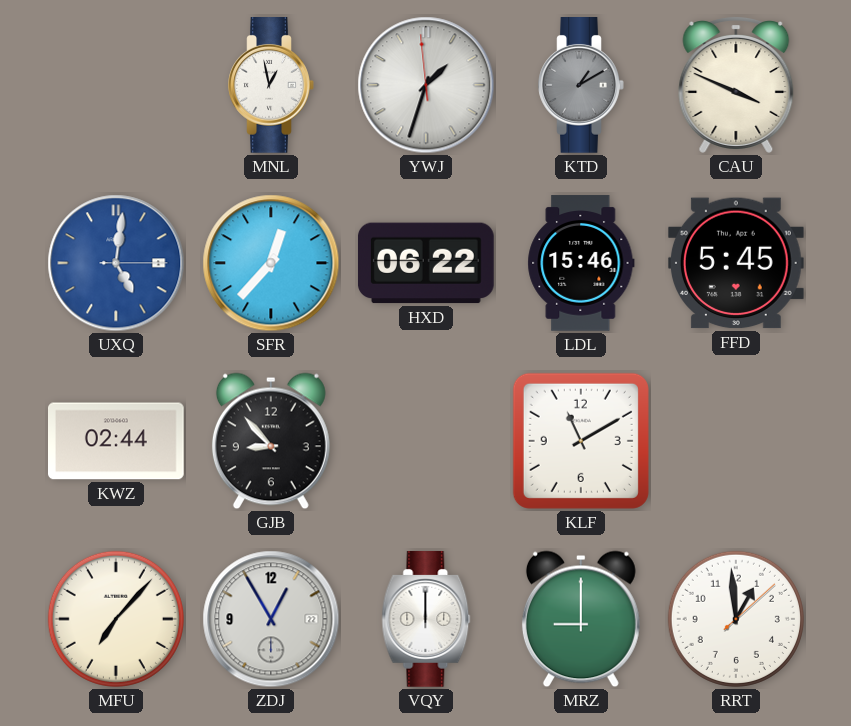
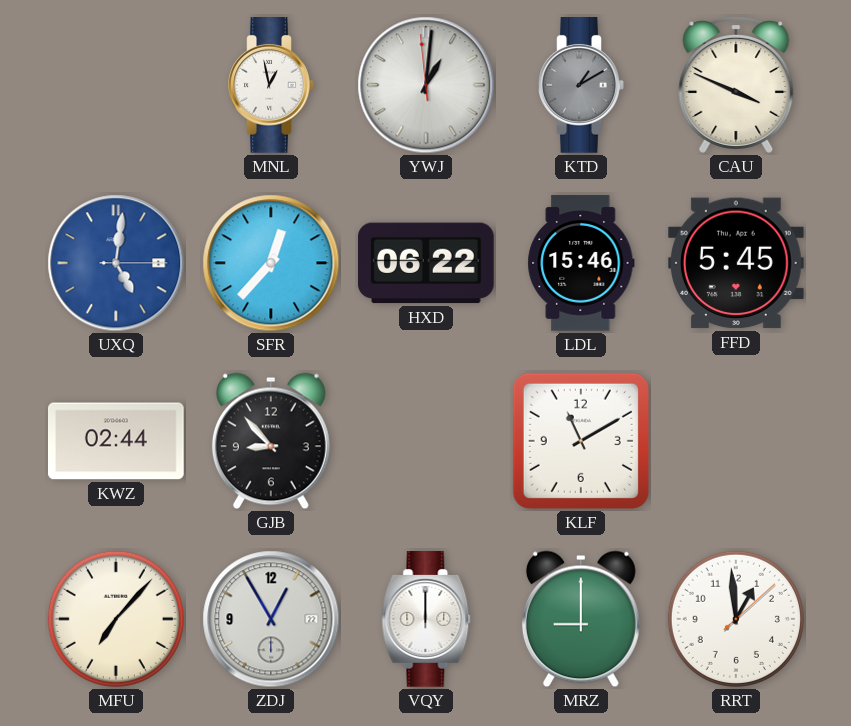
YWJ: 1:32 -> 1:00 (426, 85)
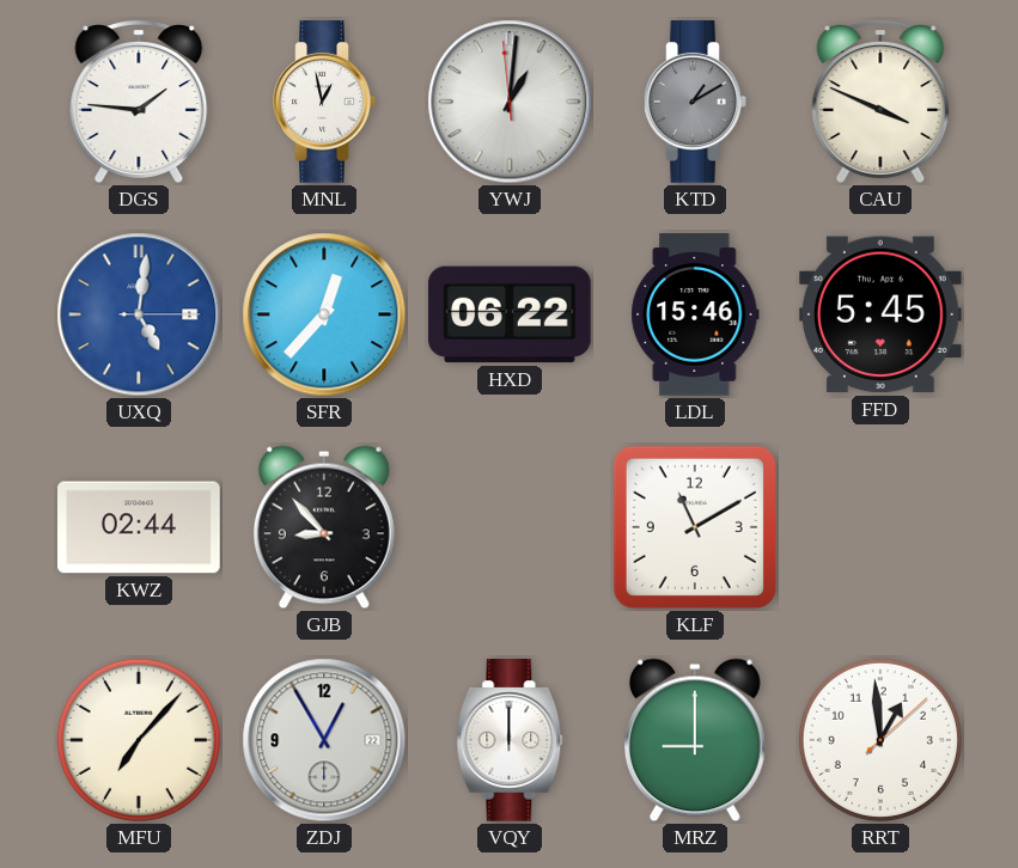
DGS: none -> 1:46 (139, 102)
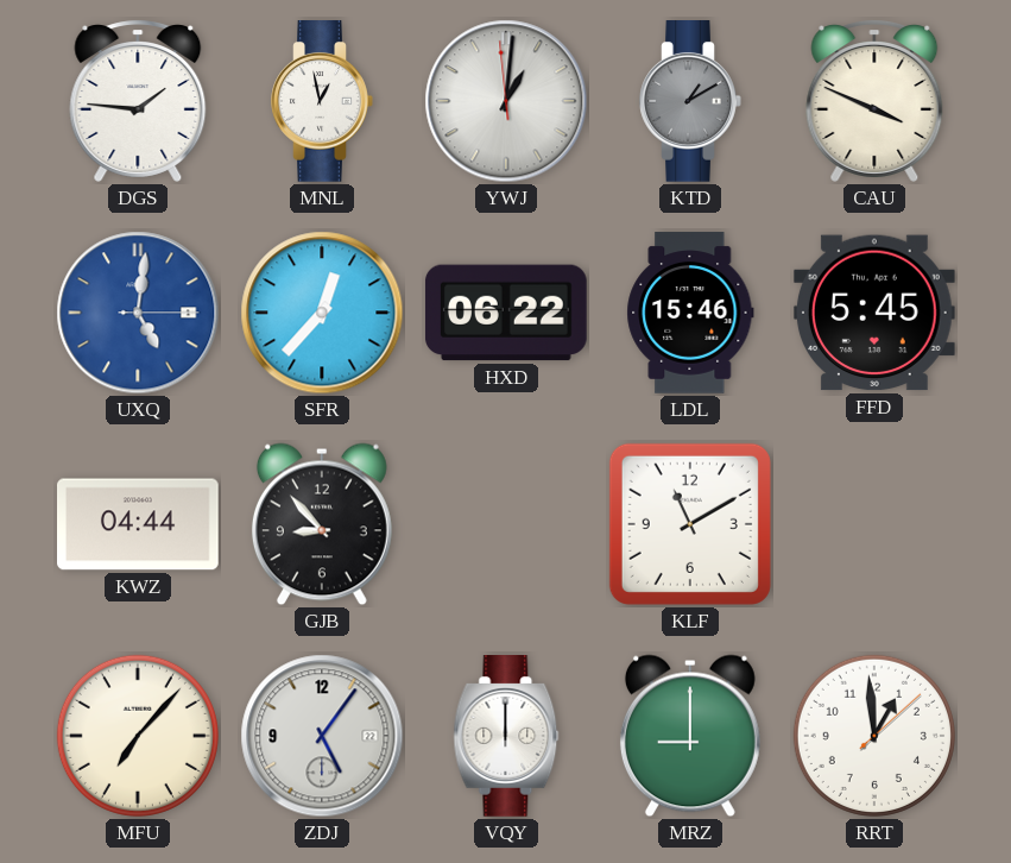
KWZ: 02:44 -> 04:44 (139, 524)
ZDJ: 12:55 -> 5:06 (322, 736)
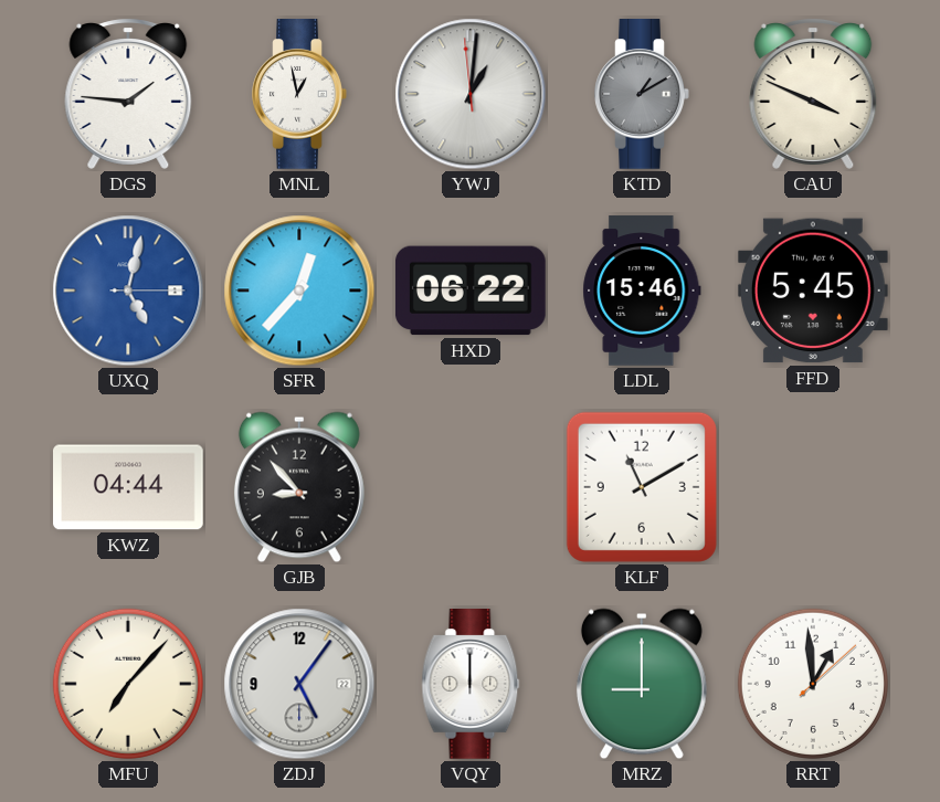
UXQ: 5:01 -> 5:02 (128, 291)
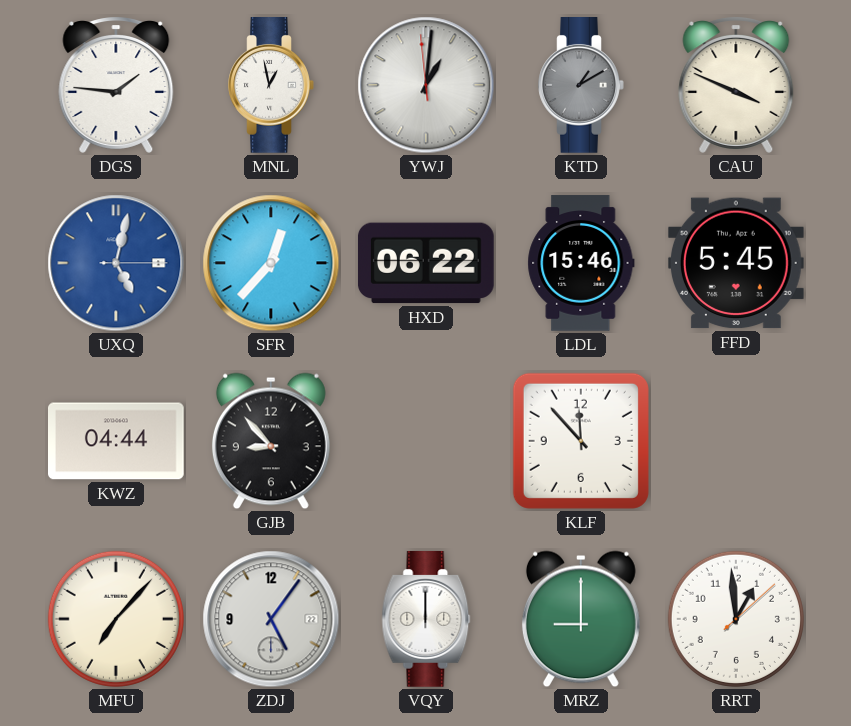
KLF: 11:10 -> 11:53 (581, 441)
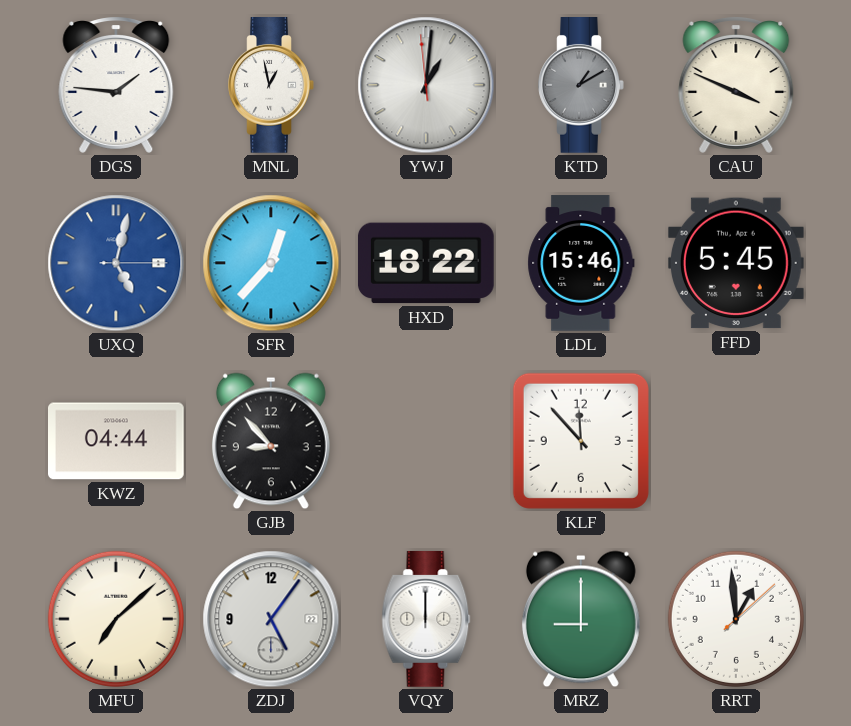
HXD: 06:22 -> 18:22 (426, 263)
MFU: 7:07 -> 7:08 (116, 619)
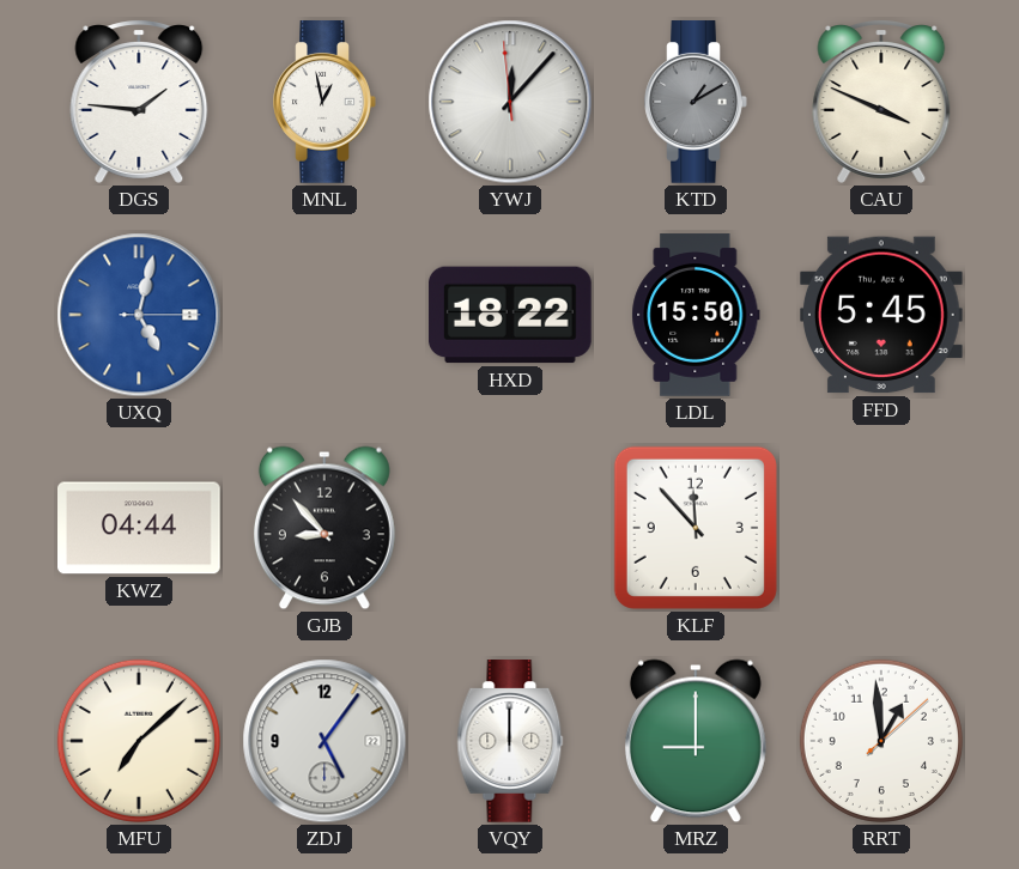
YWJ: 1:00 -> 12:06 (510, 102)
SFR: 12:37 -> none (271, 263)
LDL: 15:46 -> 15:50 (696, 315)
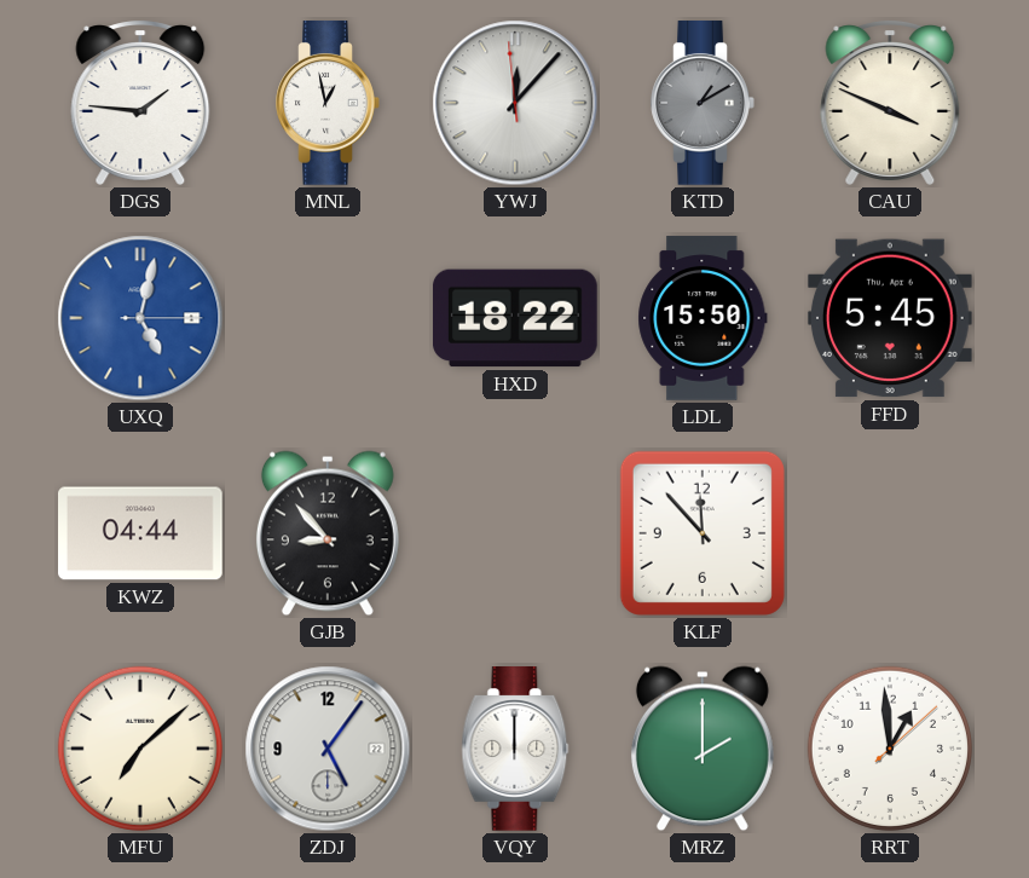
MRZ: 9:00 -> 2:00 (703, 749)
